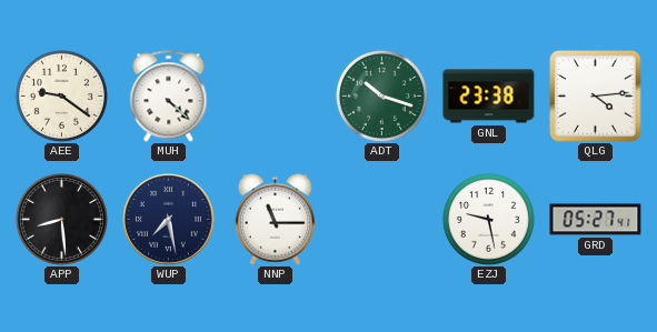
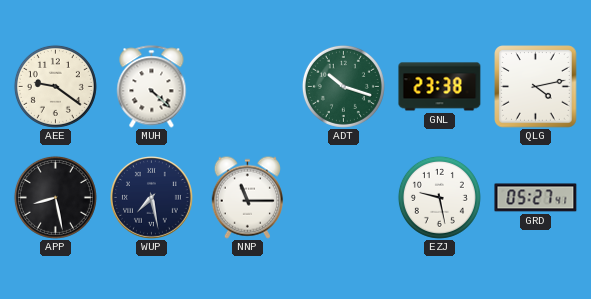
QLG: 4:14 -> 4:13 (536, 87)
APP: 8:29 -> 8:28 (55, 197)
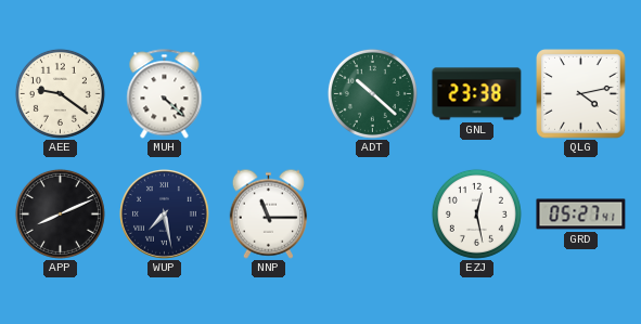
ADT: 10:18 -> 10:22 (372, 93)
APP: 8:28 -> 8:11 (60, 213)
EZJ: 9:28 -> 12:28 (476, 213)
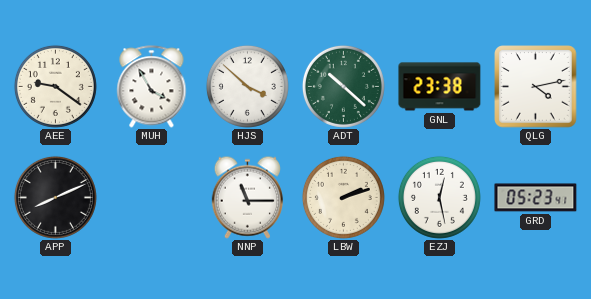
MUH: 4:22 -> 3:55 (152, 87)
HJS: none -> 3:52 (247, 86)
WUP: 7:28 -> none (165, 215)
LBW: none -> 2:12 (343, 197)
GRD: 05:27 -> 05:23 (536, 198)
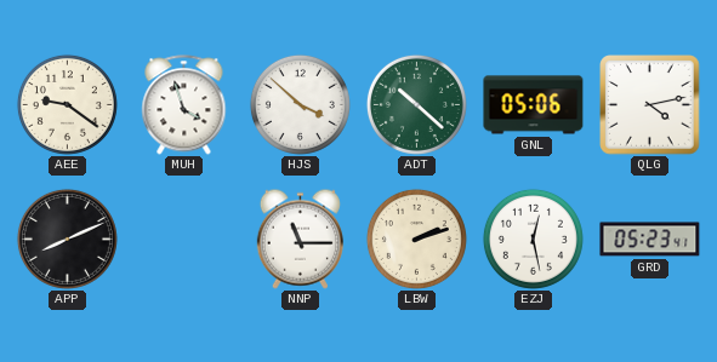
MUH: 3:55 -> 3:57 (184, 105)
GNL: 23:38 -> 05:06 (534, 105)
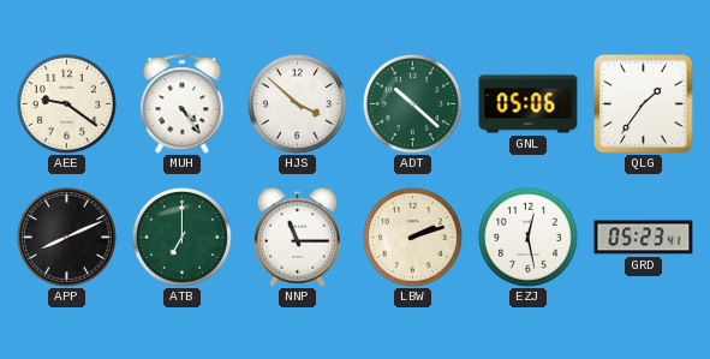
MUH: 3:57 -> 4:24 (183, 104)
QLG: 4:13 -> 1:36 (644, 104)
ATB: none -> 7:00 (181, 237)
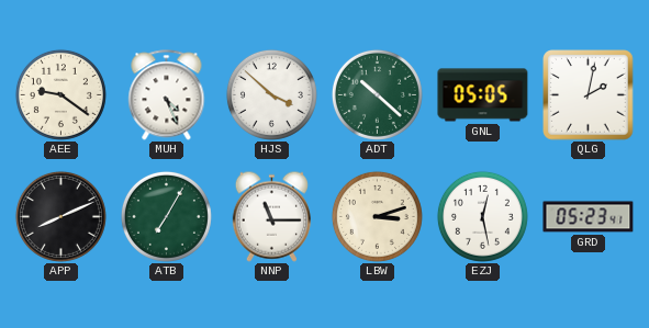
MUH: 4:24 -> 4:26 (167, 95)
GNL: 05:06 -> 05:05 (483, 95)
QLG: 1:36 -> 2:02 (589, 95)
ATB: 7:00 -> 7:05 (166, 216)
LBW: 2:12 -> 3:12 (377, 216)
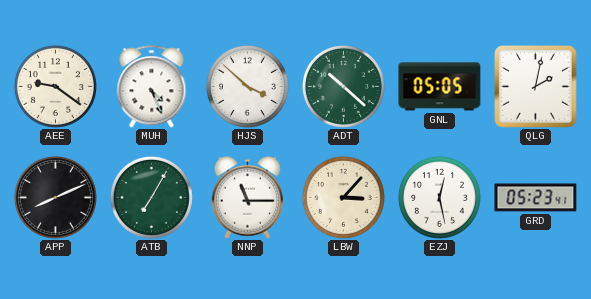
LBW: 3:12 -> 3:07 (343, 197)
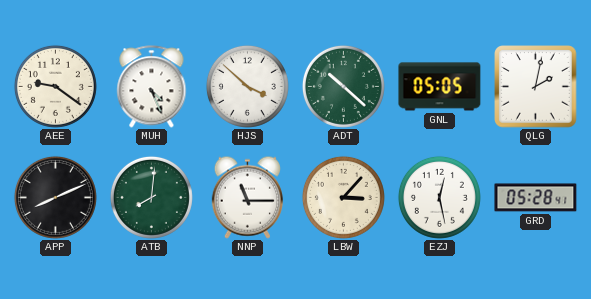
ATB: 7:05 -> 8:01 (151, 197)
GRD: 05:23 -> 05:28 (536, 198)
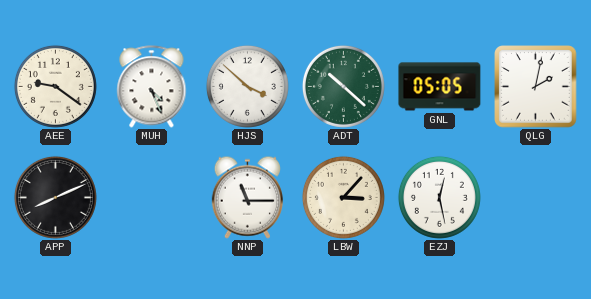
ATB: 8:01 -> none (151, 197)
GRD: 05:28 -> none (536, 198)
